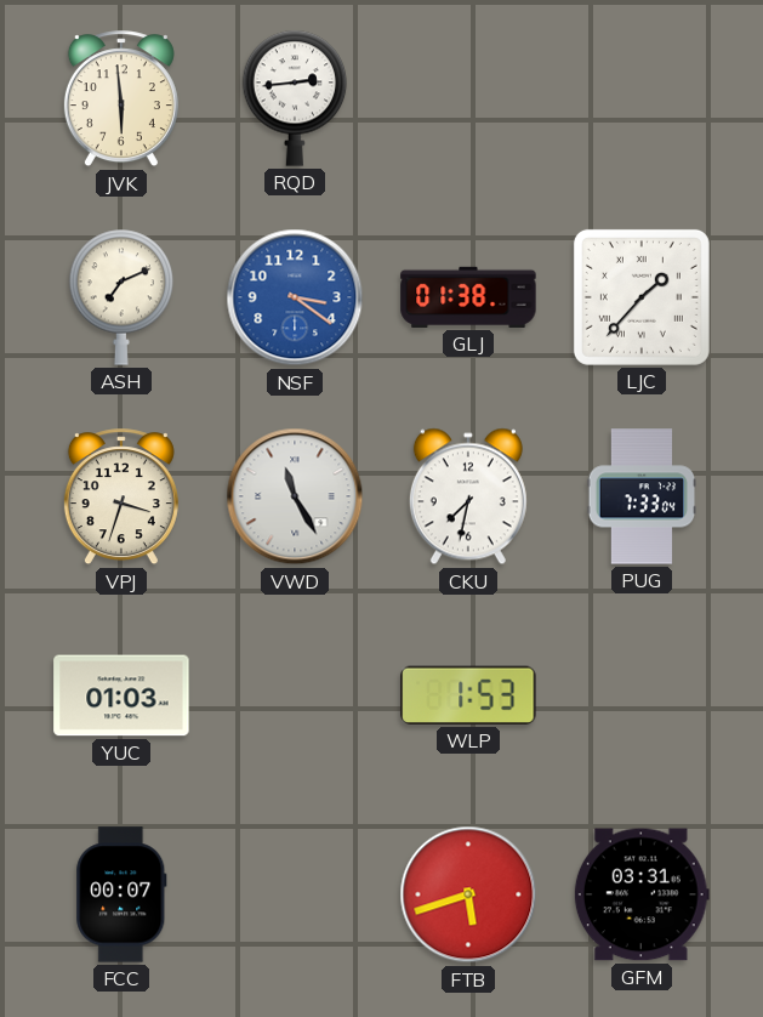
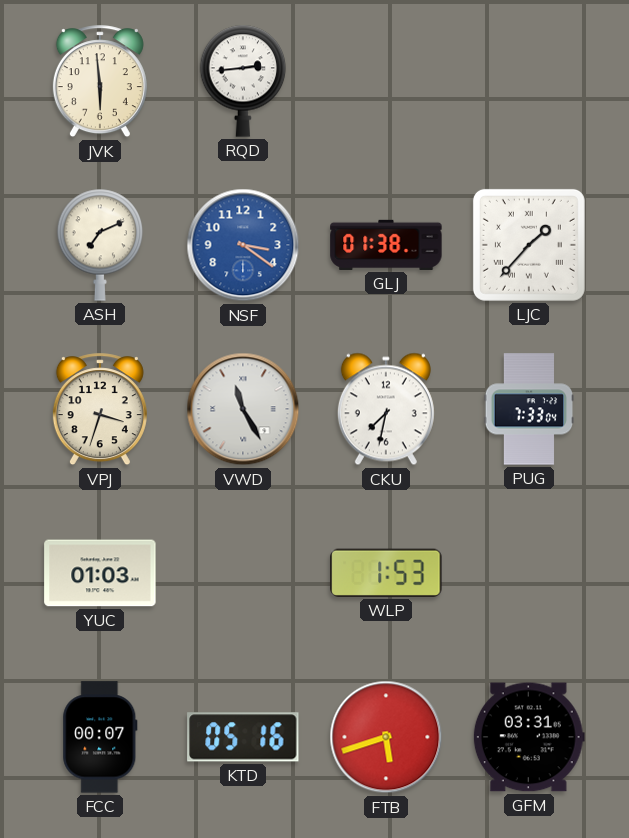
KTD: none -> 05:16 (243, 737)
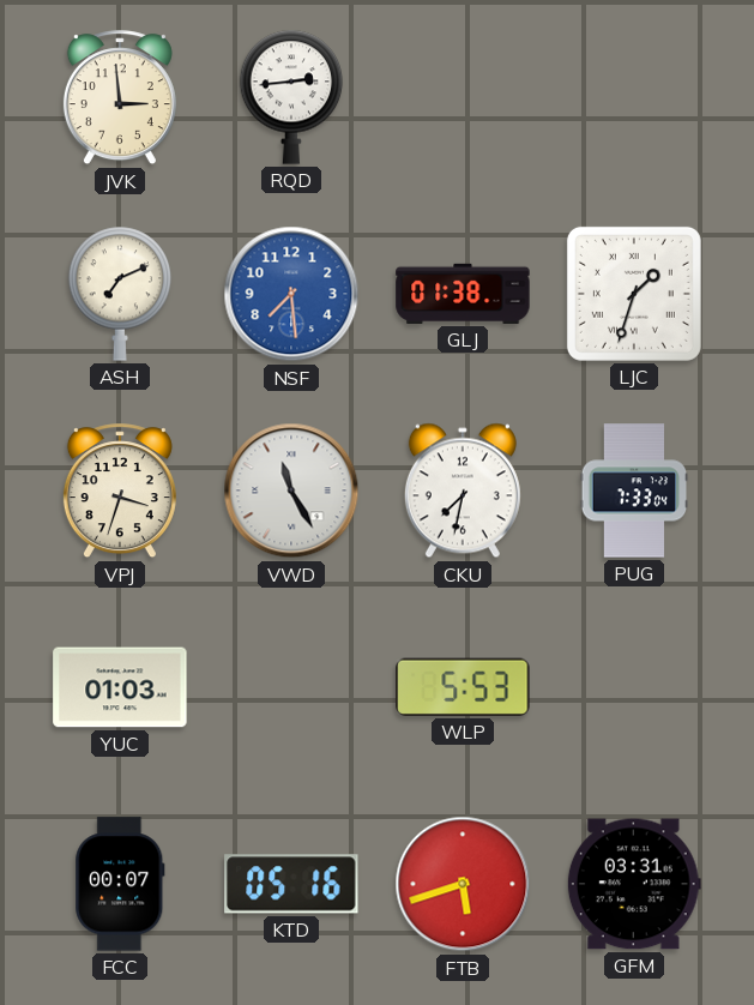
JVK: 5:59 -> 2:59 (120, 98)
NSF: 3:21 -> 7:29 (291, 294)
LJC: 1:37 -> 1:33 (634, 294)
WLP: 1:53 -> 5:53 (463, 687)
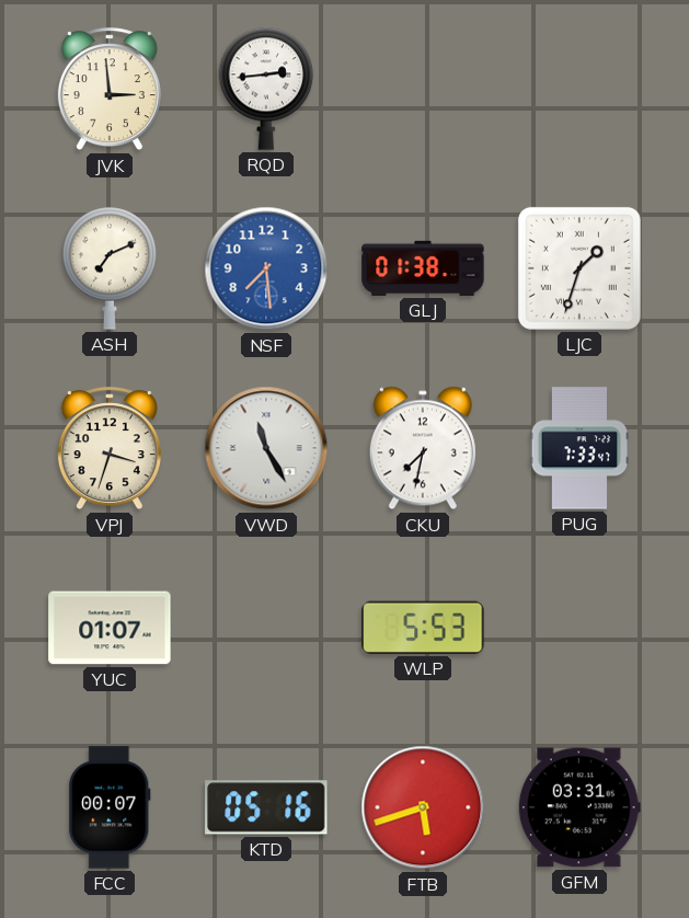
PUG: 7:33:04 -> 7:33:47 (579, 448)
YUC: 01:03 -> 01:07 (110, 628)
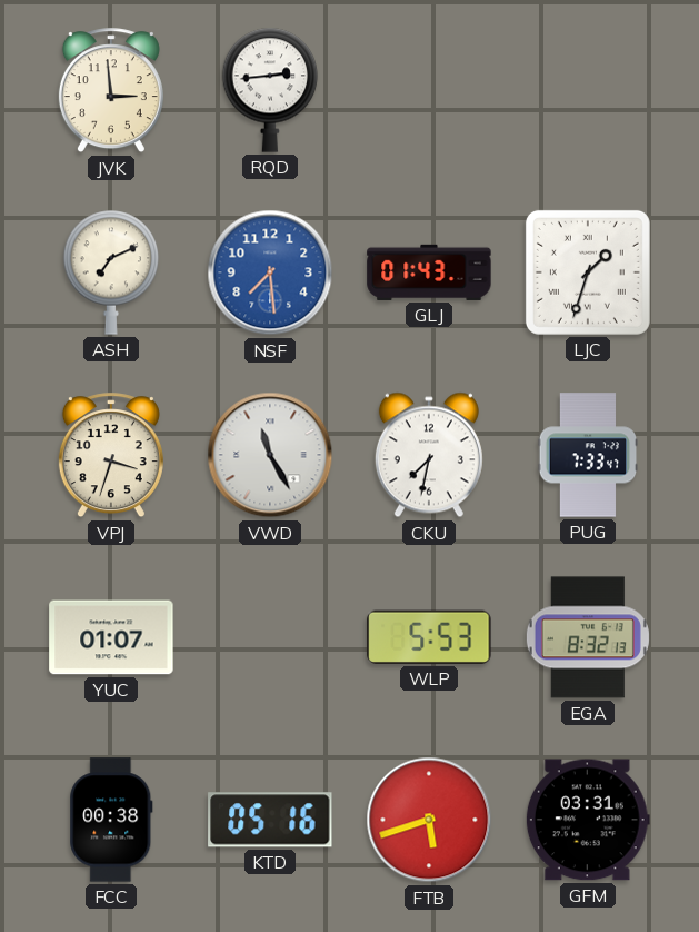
GLJ: 01:38 -> 01:43 (429, 272)
EGA: none -> 8:32 (588, 637)
FCC: 00:07 -> 00:38 (111, 820)
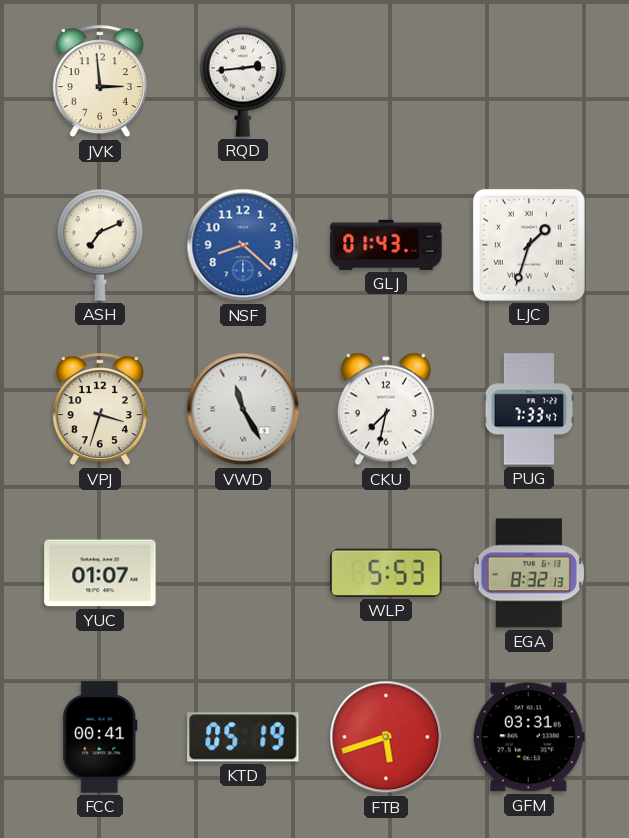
NSF: 7:29 -> 8:22 (243, 245)
FCC: 00:38 -> 00:41 (100, 737)
KTD: 05:16 -> 05:19 (243, 737)
